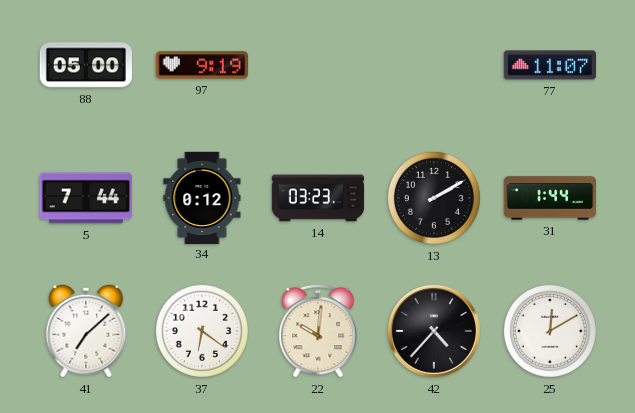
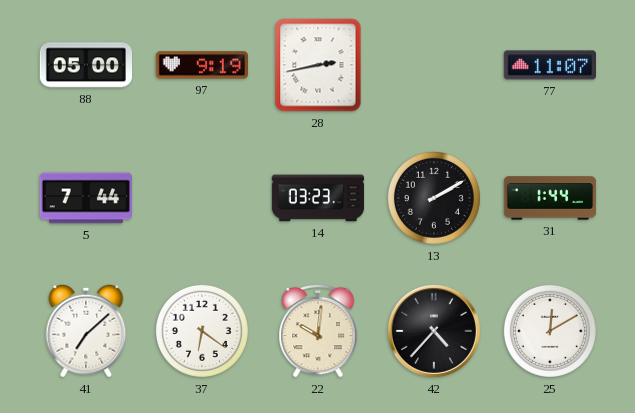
28: none -> 2:43 (318, 65)
34: 0:12 -> none (202, 197)
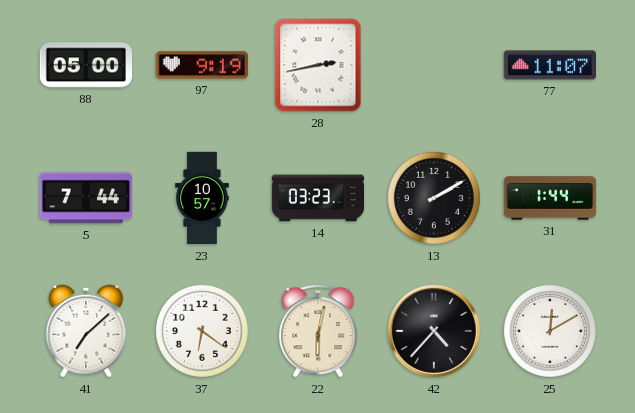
23: none -> 10:57 (202, 198)
22: 10:01 -> 6:02 (318, 331)
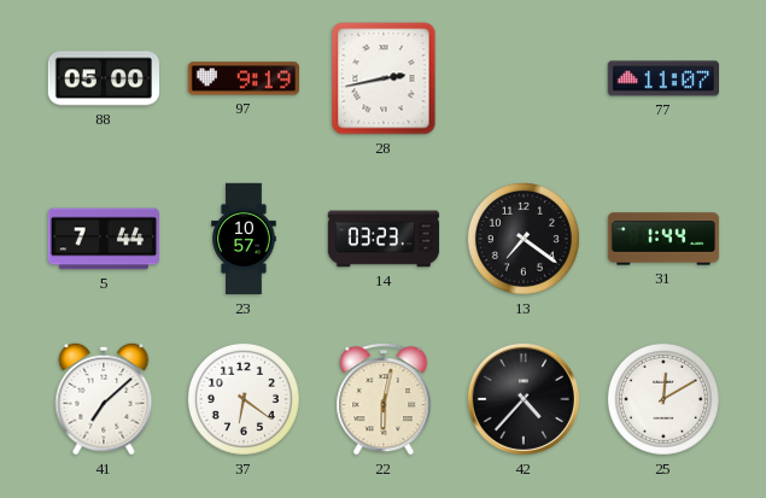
13: 2:10 -> 7:21 (524, 239)
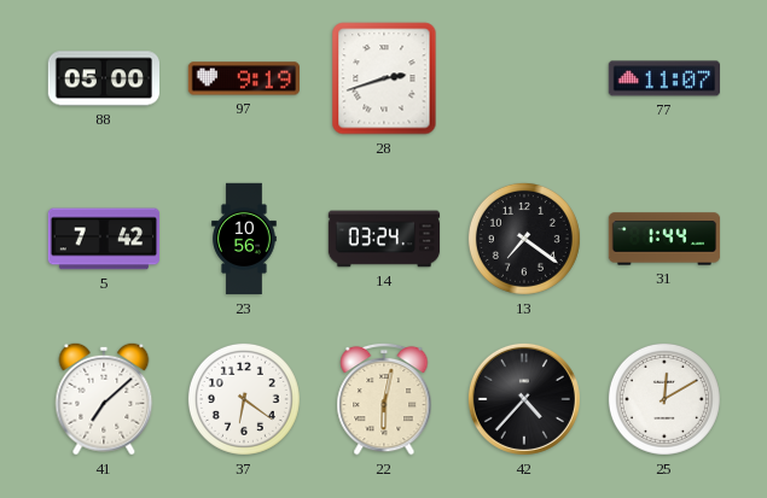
28: 2:43 -> 2:42 (384, 78)
5: 7:44 -> 7:42 (104, 239)
23: 10:57 -> 10:56 (244, 239)
14: 03:23 -> 03:24 (384, 239)
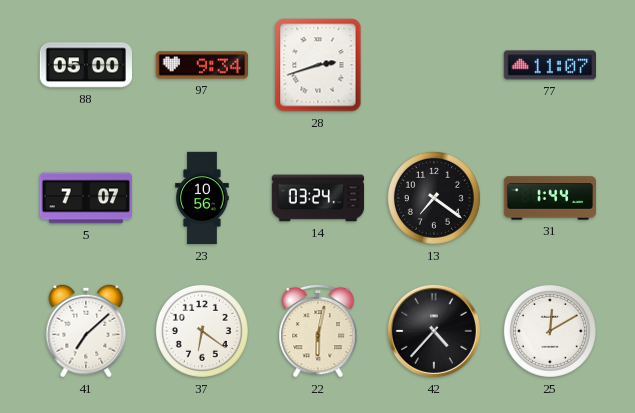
97: 9:19 -> 9:34 (201, 65)
5: 7:42 -> 7:07 (86, 198)
